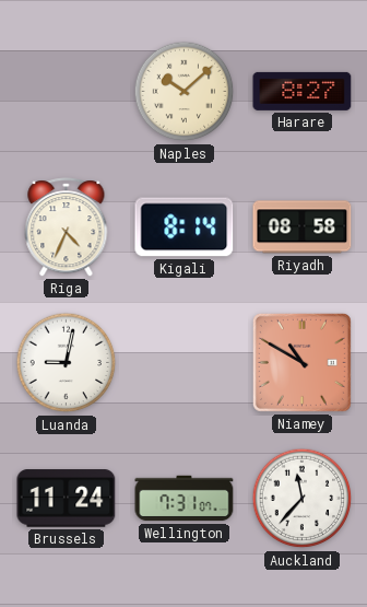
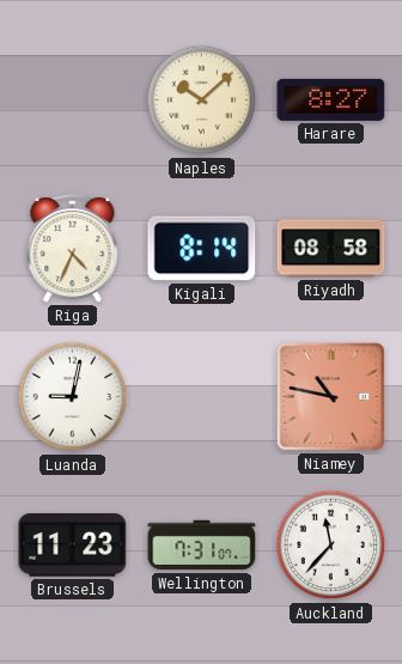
Niamey: 10:50 -> 10:47 (330, 396)
Brussels: 11:24 -> 11:23 (73, 546)
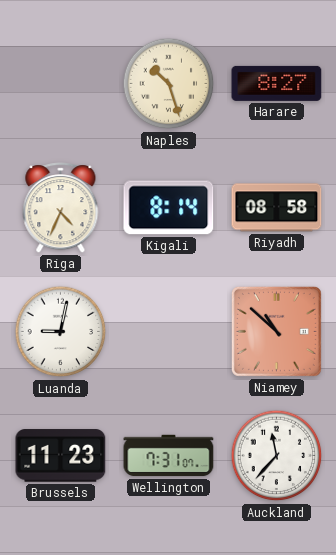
Naples: 10:08 -> 10:27 (169, 84)
Niamey: 10:47 -> 10:52 (276, 331)
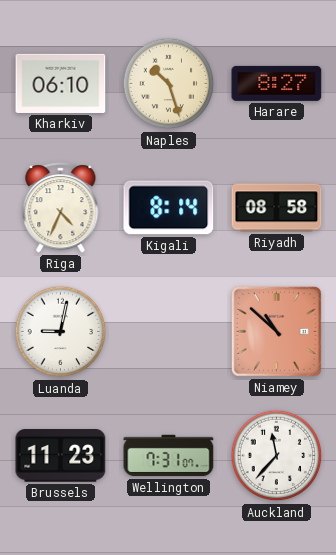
Kharkiv: none -> 06:10 (61, 83)
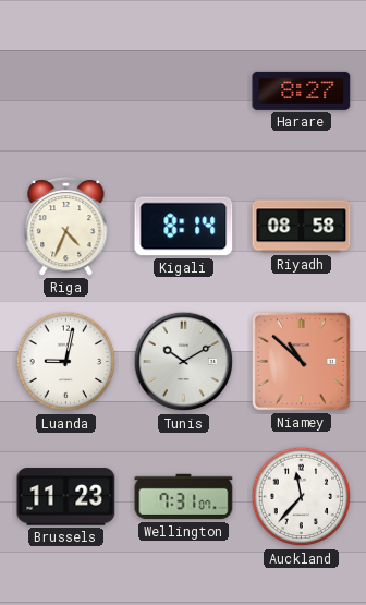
Kharkiv: 06:10 -> none (61, 83)
Naples: 10:27 -> none (169, 84)
Tunis: none -> 10:10 (184, 362)
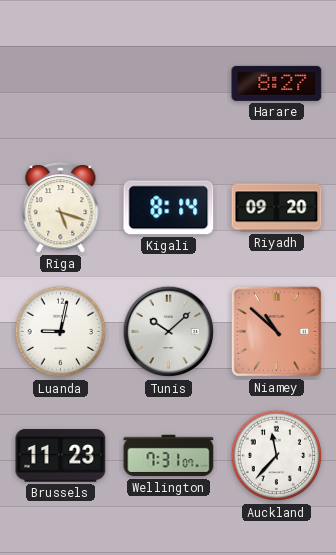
Riga: 4:34 -> 5:18 (61, 208)
Riyadh: 08:58 -> 09:20 (277, 208)
Tunis: 10:10 -> 10:08 (169, 332)
